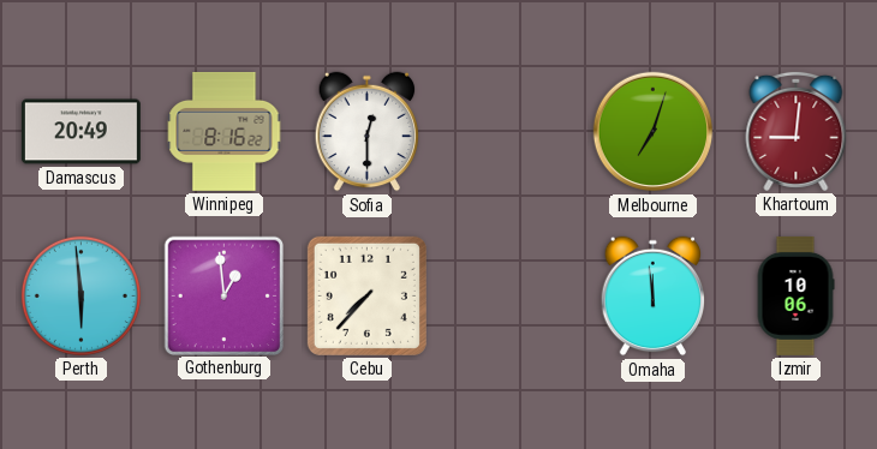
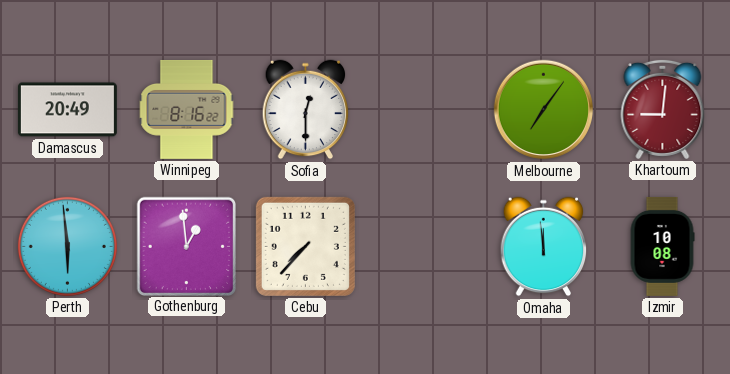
Melbourne: 7:03 -> 7:06 (544, 110)
Izmir: 10:06 -> 10:08 (662, 246)
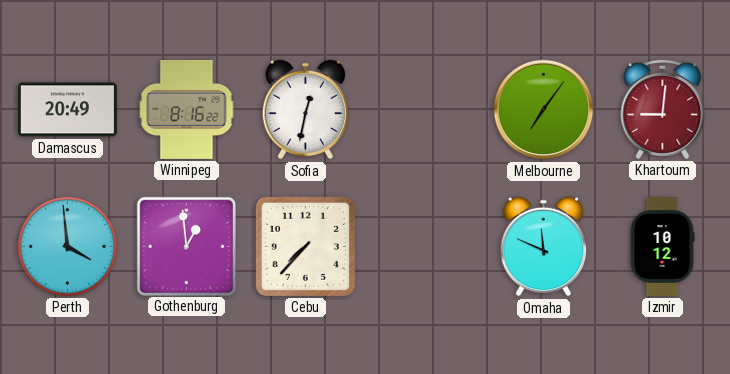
Sofia: 12:30 -> 12:32 (306, 110)
Perth: 5:59 -> 3:59 (67, 246)
Omaha: 11:59 -> 11:49 (544, 247)
Izmir: 10:08 -> 10:12 (662, 246)
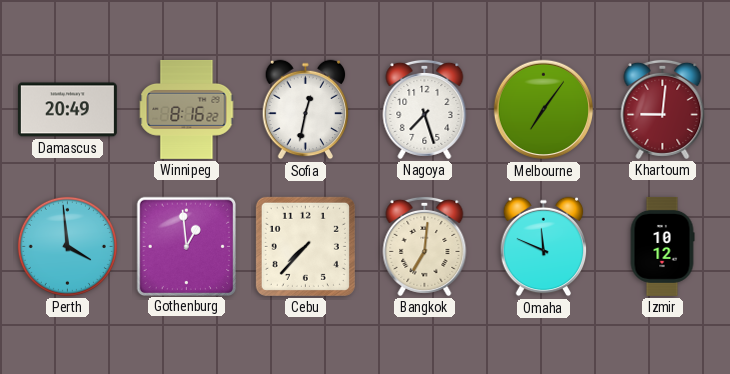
Nagoya: none -> 7:27 (425, 109)
Bangkok: none -> 7:01 (425, 246)
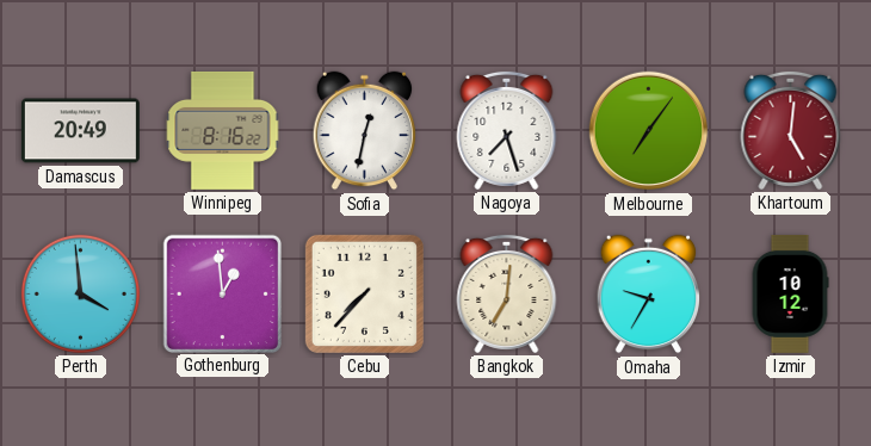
Khartoum: 9:01 -> 5:01 (791, 130)
Omaha: 11:49 -> 9:35 (649, 295)
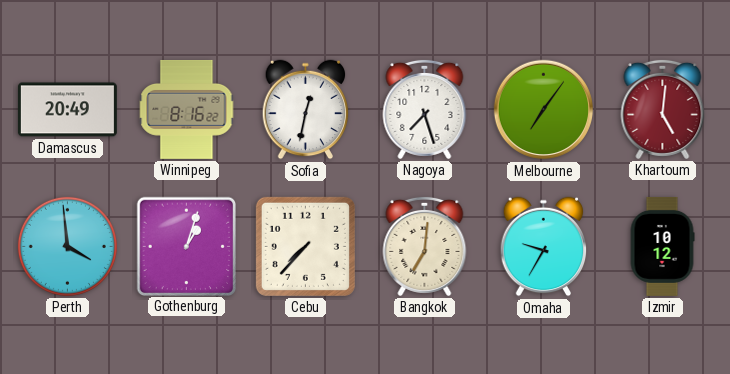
Gothenburg: 12:59 -> 1:03 (186, 246)
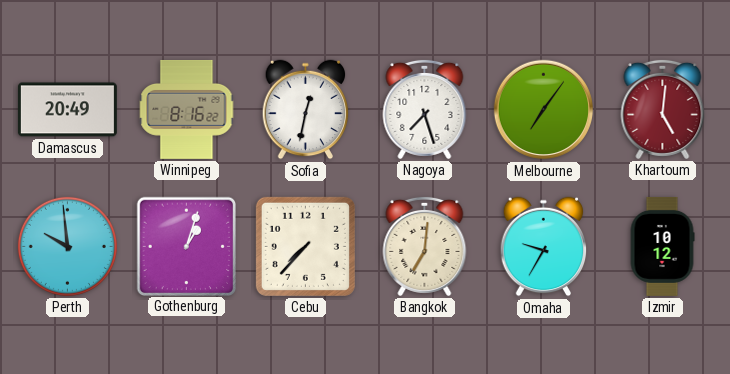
Perth: 3:59 -> 9:59 (67, 246)
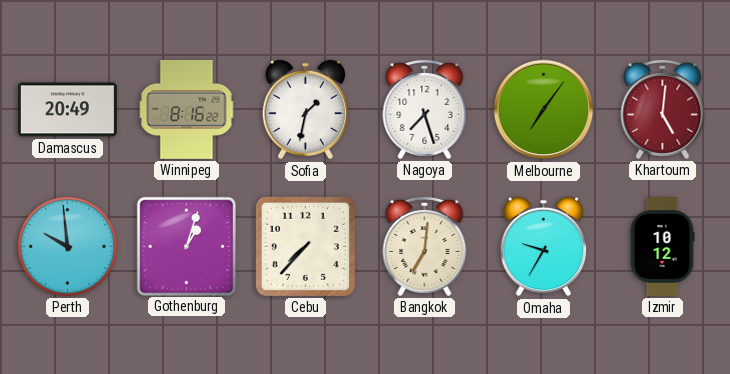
Sofia: 12:32 -> 1:32 (306, 110)
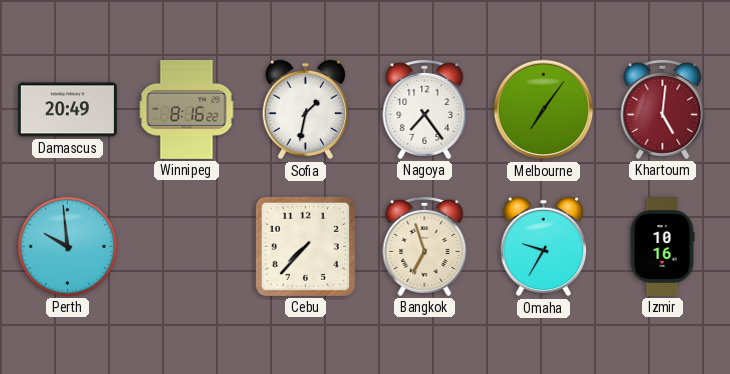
Nagoya: 7:27 -> 7:24 (425, 109)
Gothenburg: 1:03 -> none (186, 246)
Bangkok: 7:01 -> 6:57 (425, 246)
Izmir: 10:12 -> 10:16 (662, 246)
